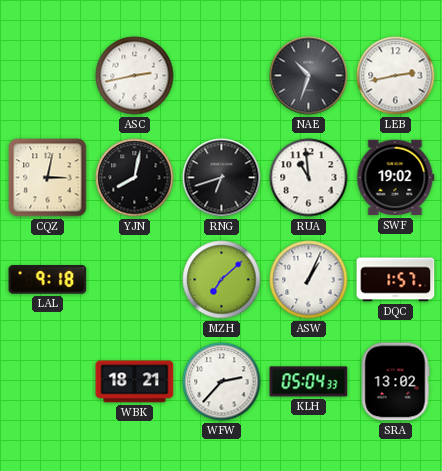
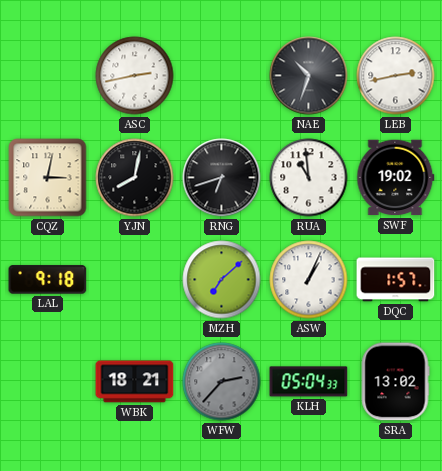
WFW dial: white -> grey (222, 382)
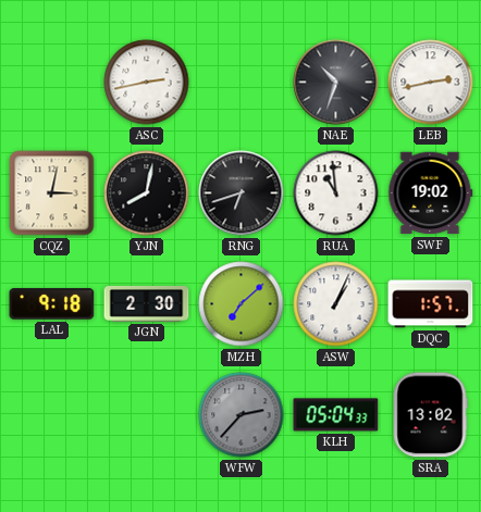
JGN: none -> 2:30 (147, 303)
WBK: 18:21 -> none (135, 382)
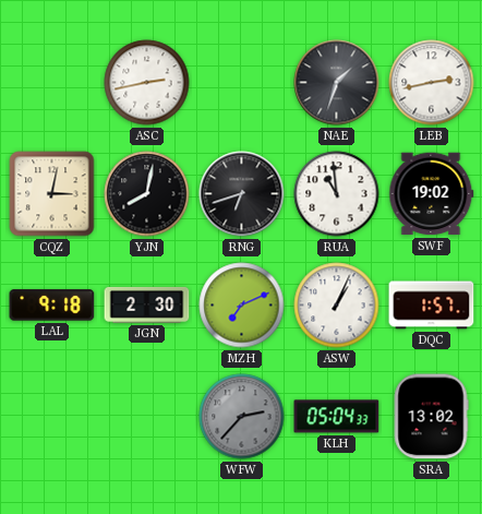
NAE: 10:33 -> 1:33 (337, 83)
MZH: 7:08 -> 7:11 (242, 306)
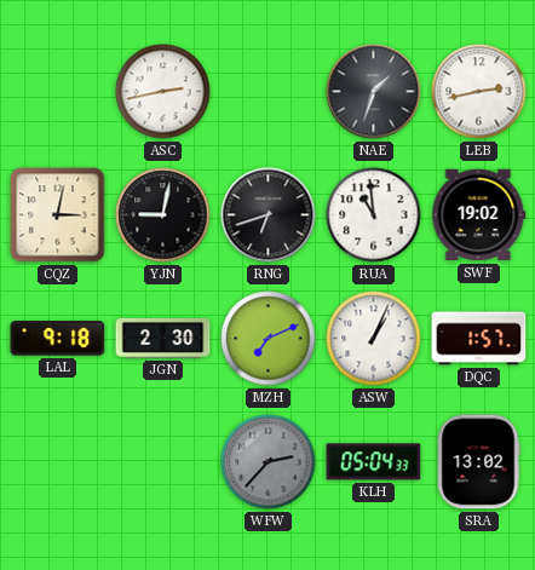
YJN: 8:02 -> 9:02 (163, 215)
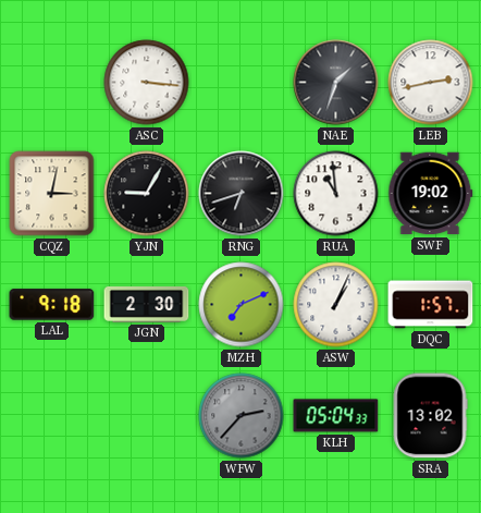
ASC: 2:43 -> 3:16 (147, 83)
YJN: 9:02 -> 9:05 (147, 194)
